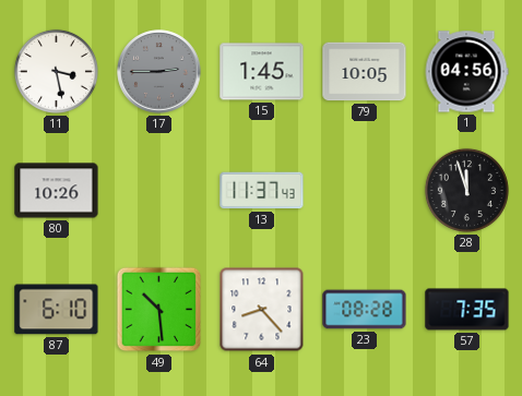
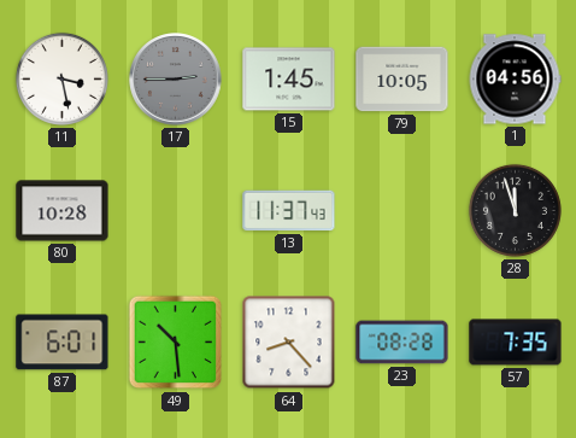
80: 10:26 -> 10:28 (63, 211)
87: 6:10 -> 6:01 (63, 343)
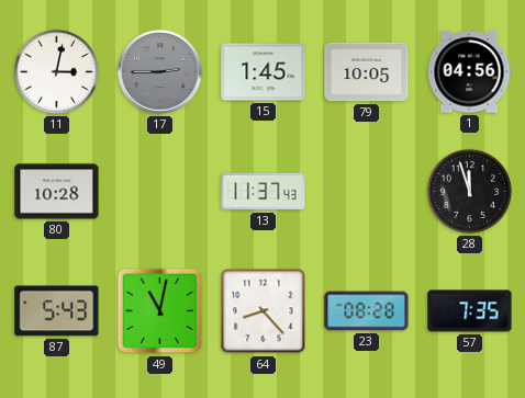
11: 3:28 -> 3:02 (56, 71)
87: 6:01 -> 5:43 (57, 311)
49: 10:29 -> 11:02 (160, 311)
